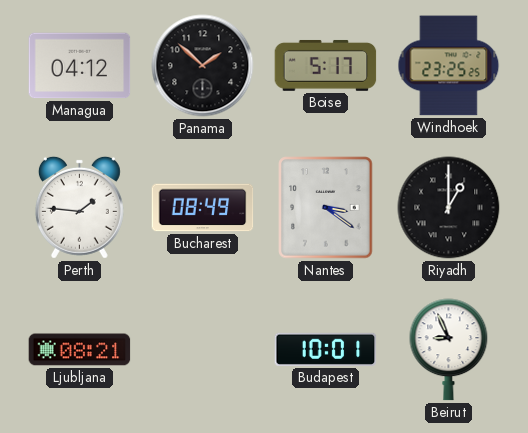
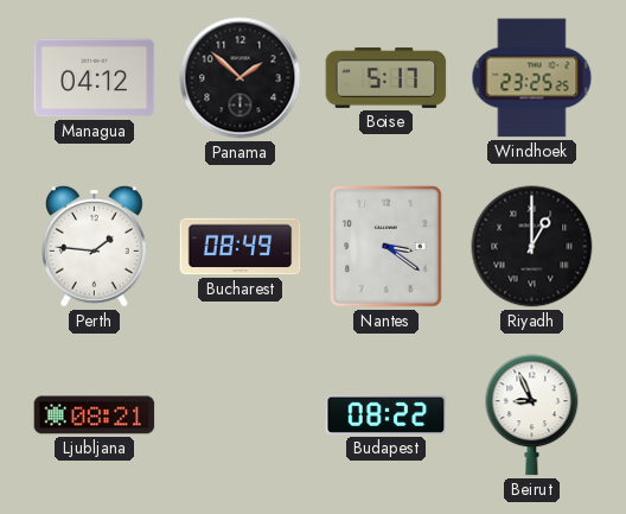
Budapest: 10:01 -> 08:22 (387, 414)
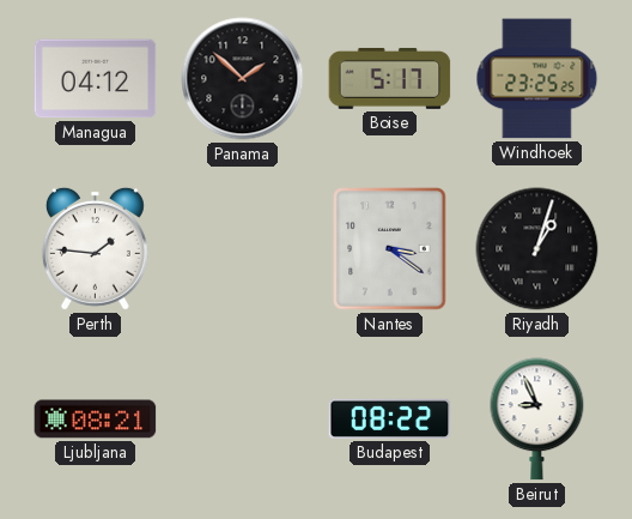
Bucharest: 08:49 -> none (241, 247)
Riyadh: 1:00 -> 1:03 (537, 249)
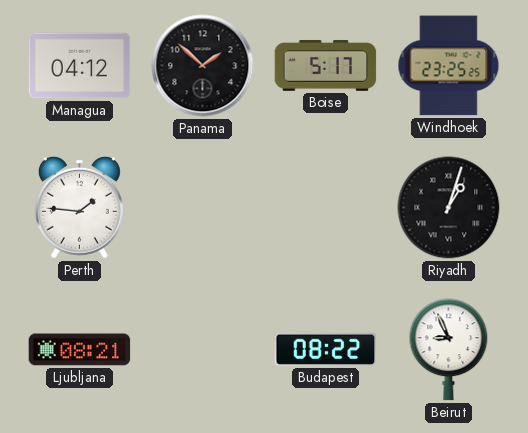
Nantes: 3:21 -> none (390, 249)
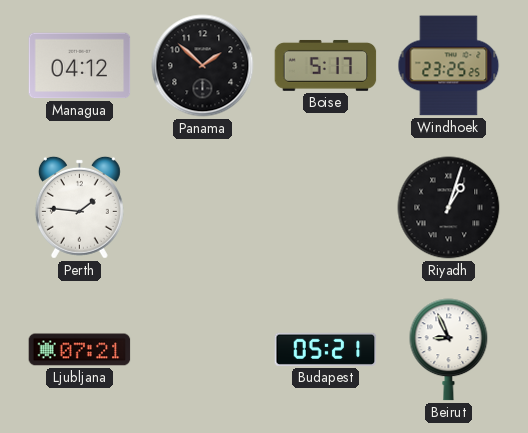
Ljubljana: 08:21 -> 07:21 (80, 350)
Budapest: 08:22 -> 05:21 (326, 349)
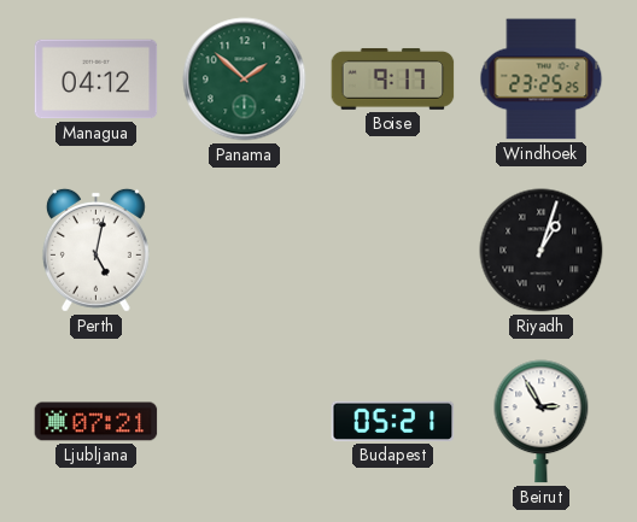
Panama dial: black -> green (245, 80)
Boise: 5:17 -> 9:17 (393, 80)
Perth: 1:46 -> 5:02 (95, 250)
Beirut: 8:56 -> 2:55 (542, 422)
